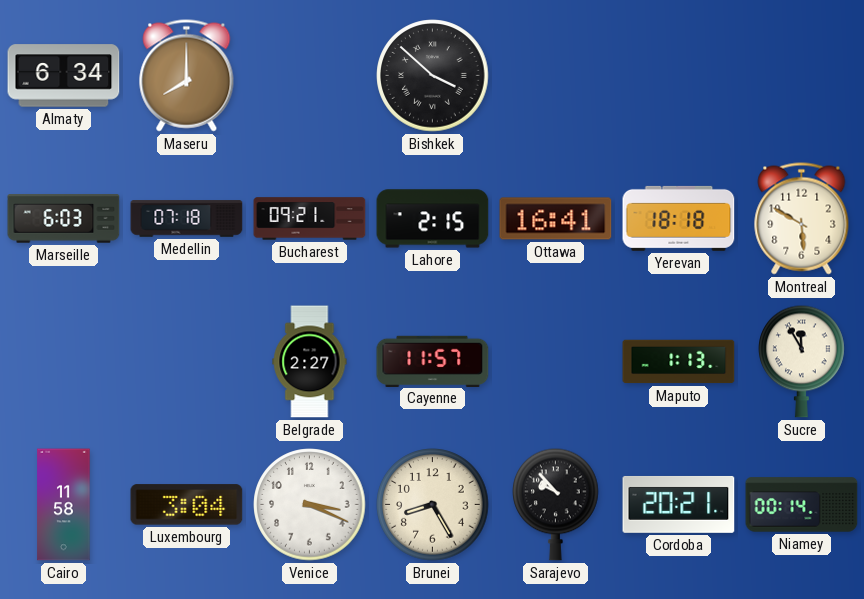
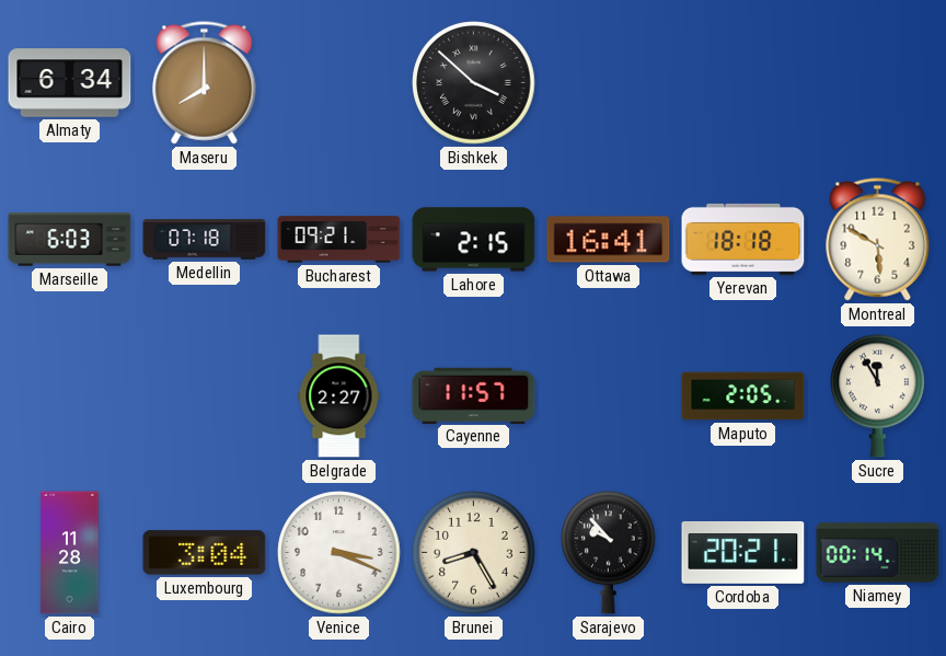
Maputo: 1:13 -> 2:05 (743, 396)
Cairo: 11:58 -> 11:28 (70, 553)
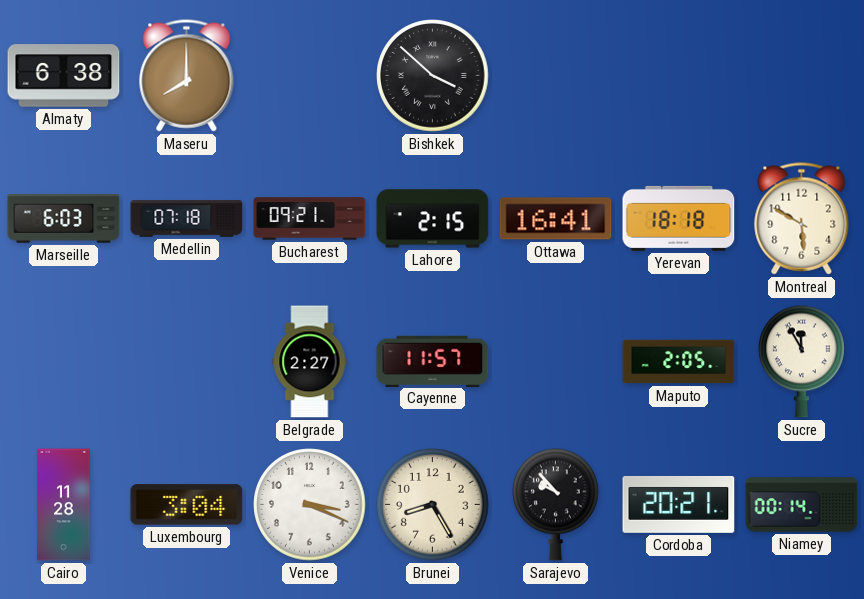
Almaty: 6:34 -> 6:38 (64, 76)
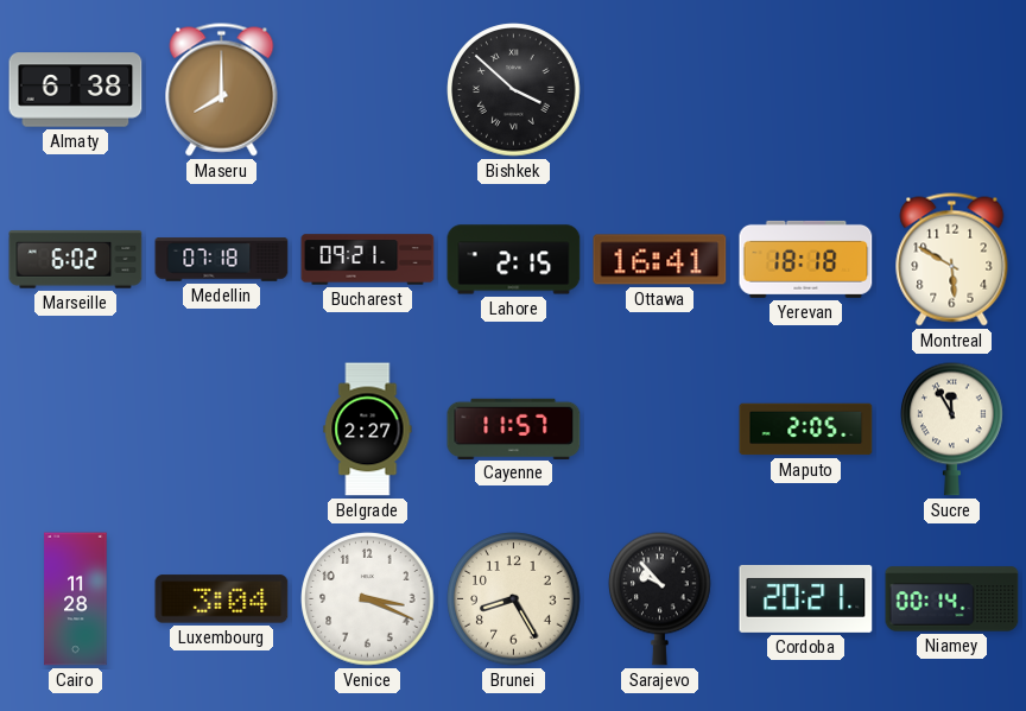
Marseille: 6:03 -> 6:02 (76, 260)
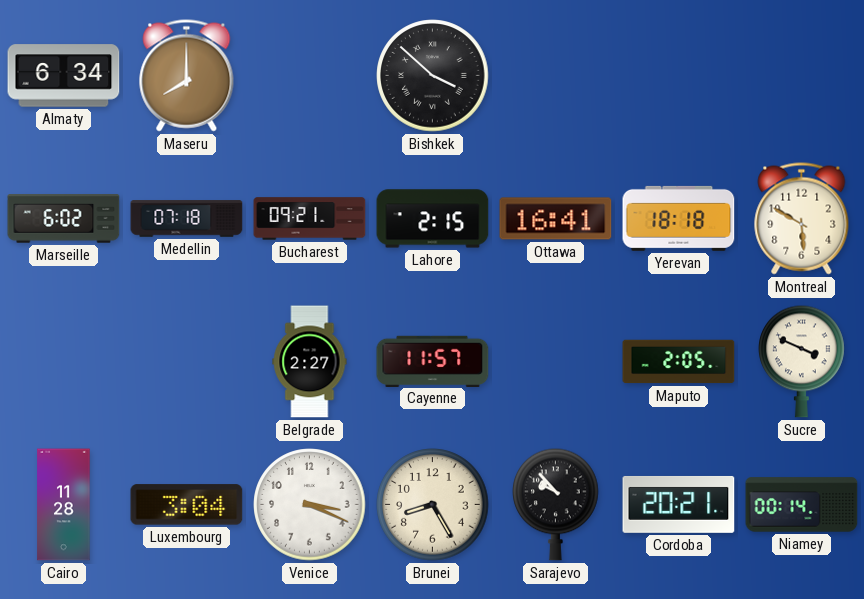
Almaty: 6:38 -> 6:34 (64, 76)
Sucre: 11:55 -> 3:49 (802, 361)
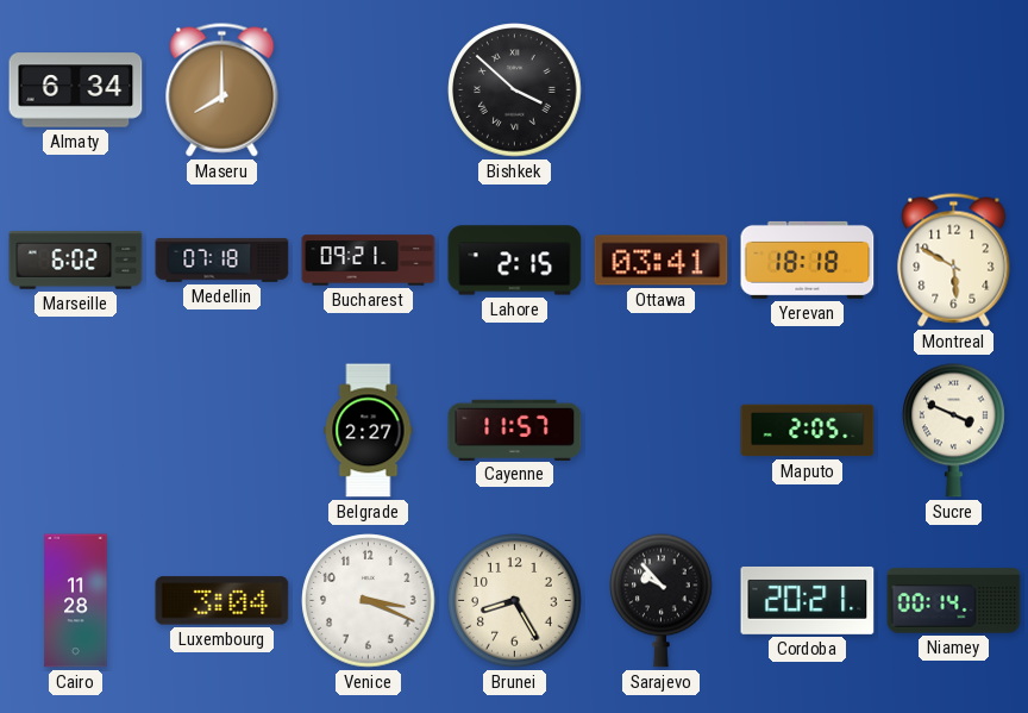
Ottawa: 16:41 -> 03:41 (662, 261)
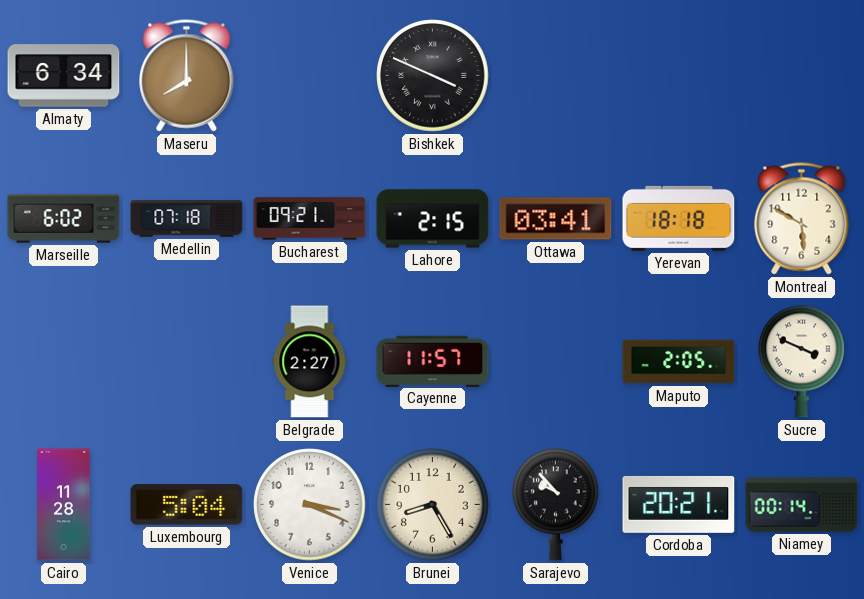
Bishkek: 3:52 -> 3:49 (433, 76)
Luxembourg: 3:04 -> 5:04 (187, 505)
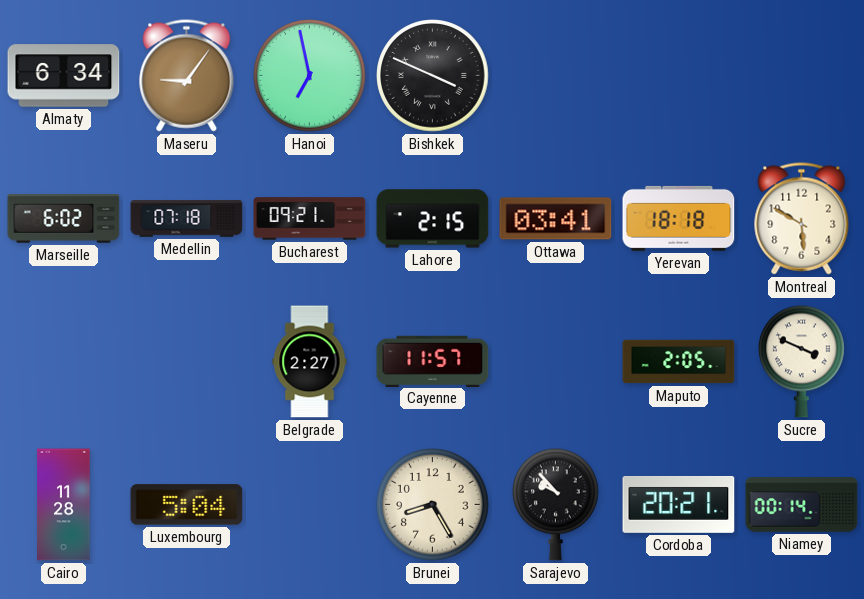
Maseru: 8:00 -> 9:06 (187, 76)
Hanoi: none -> 6:58 (310, 76)
Venice: 3:19 -> none (310, 505)
